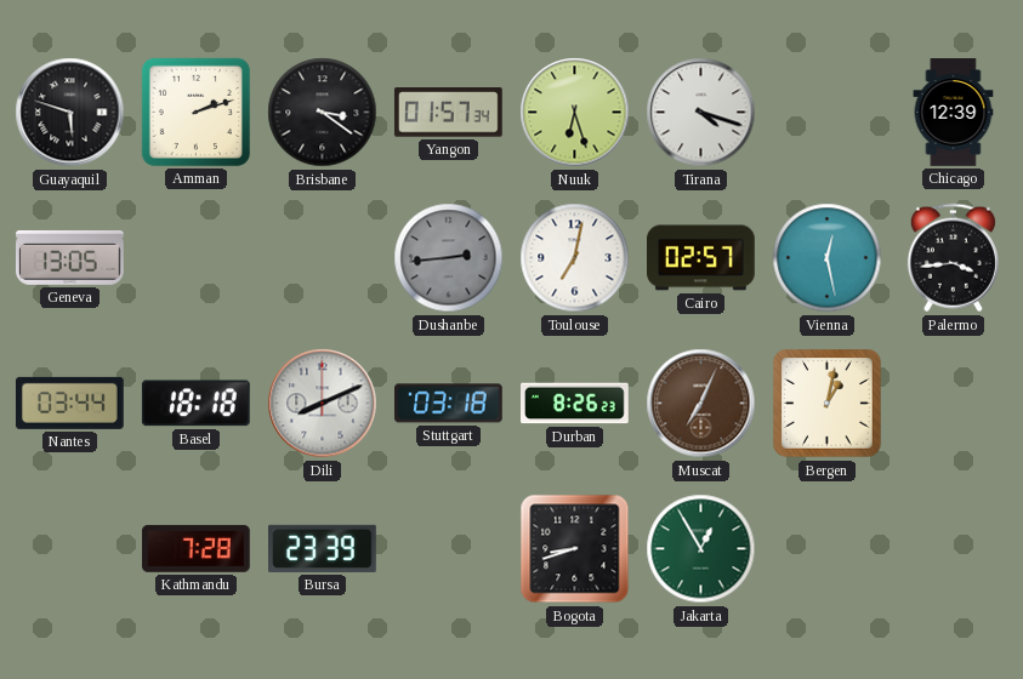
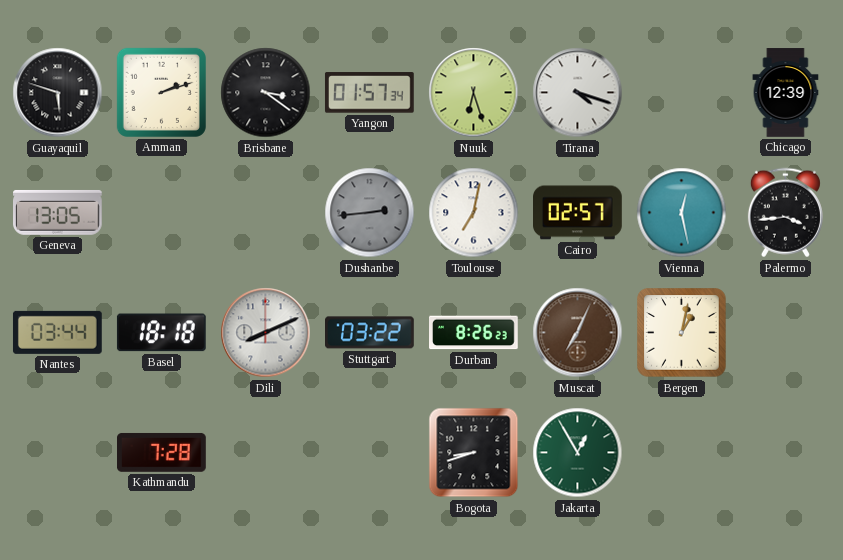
Stuttgart: 03:18 -> 03:22 (370, 333)
Bursa: 23:39 -> none (323, 548)
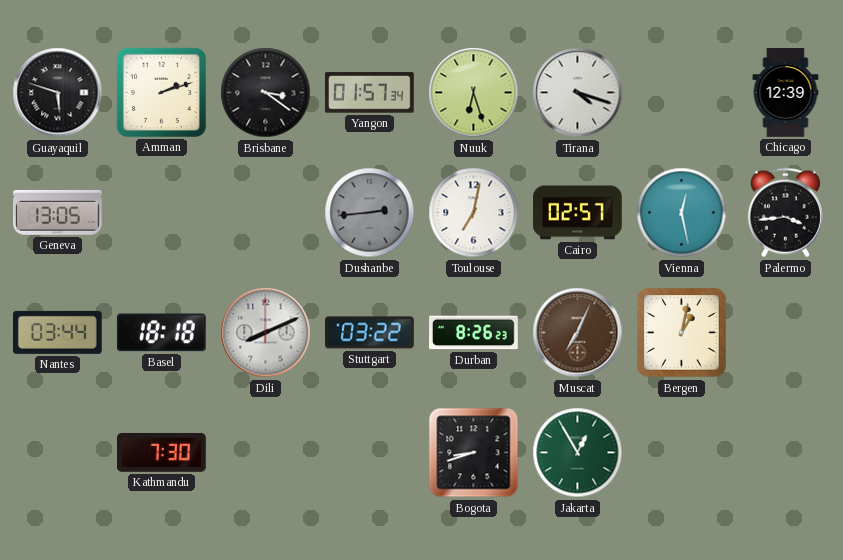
Kathmandu: 7:28 -> 7:30 (162, 452)
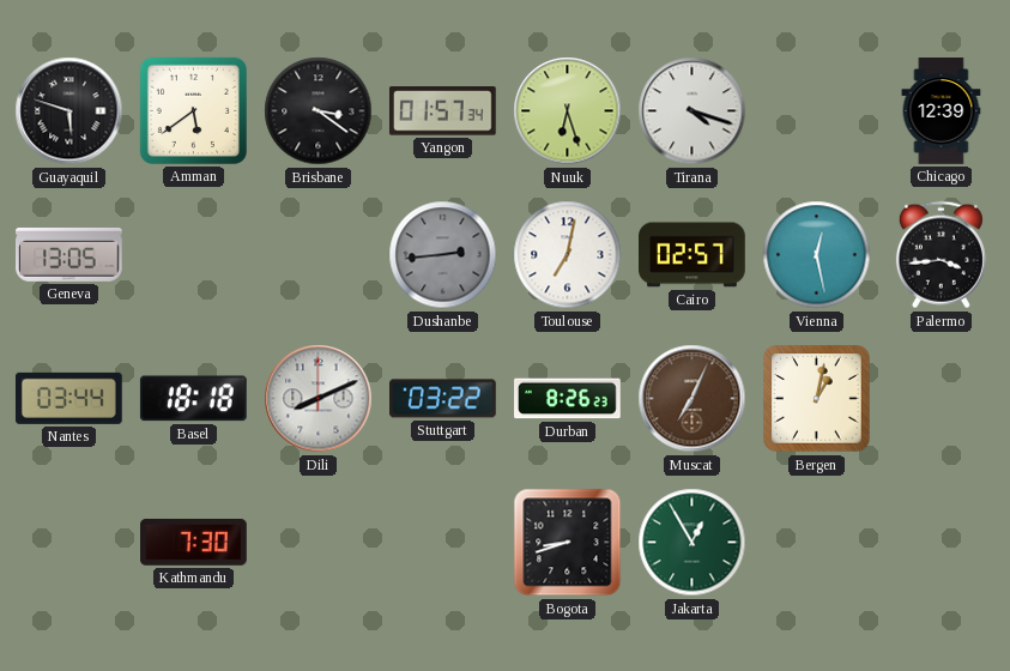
Amman: 2:12 -> 5:39 (193, 110)
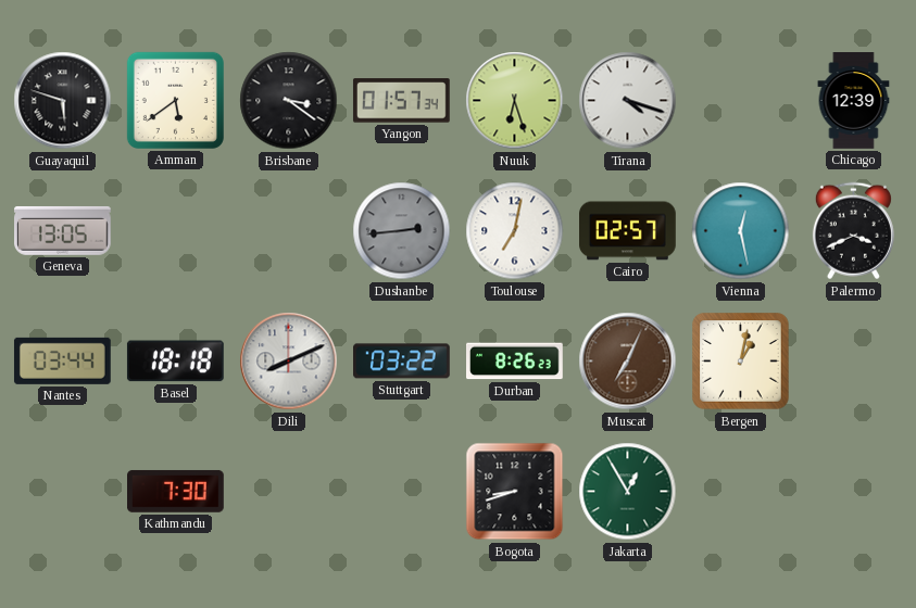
Palermo: 3:44 -> 3:41 (853, 231)
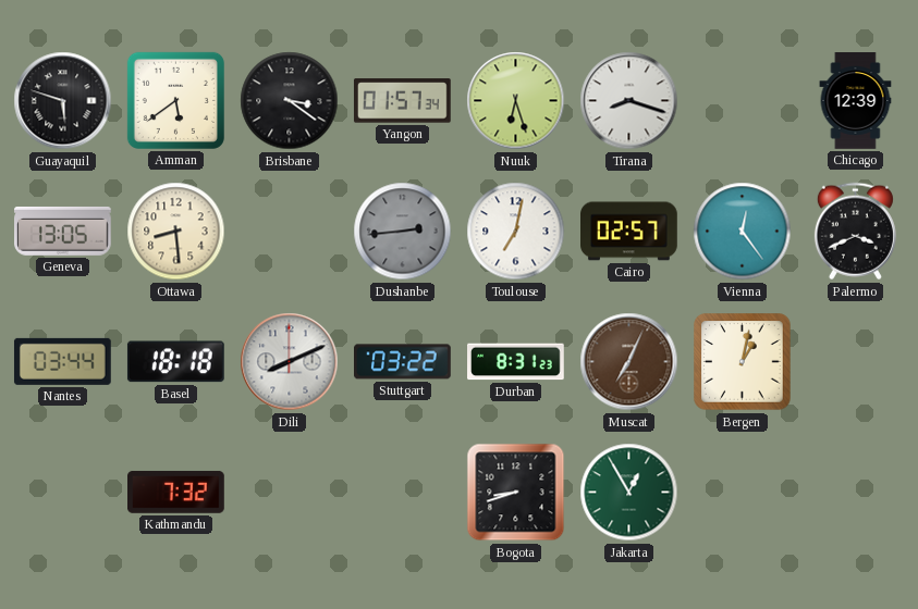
Tirana: 4:18 -> 8:18 (629, 101)
Ottawa: none -> 8:29 (176, 232)
Vienna: 12:28 -> 12:24 (743, 232)
Durban: 8:26 -> 8:31 (516, 362)
Kathmandu: 7:30 -> 7:32 (176, 492)
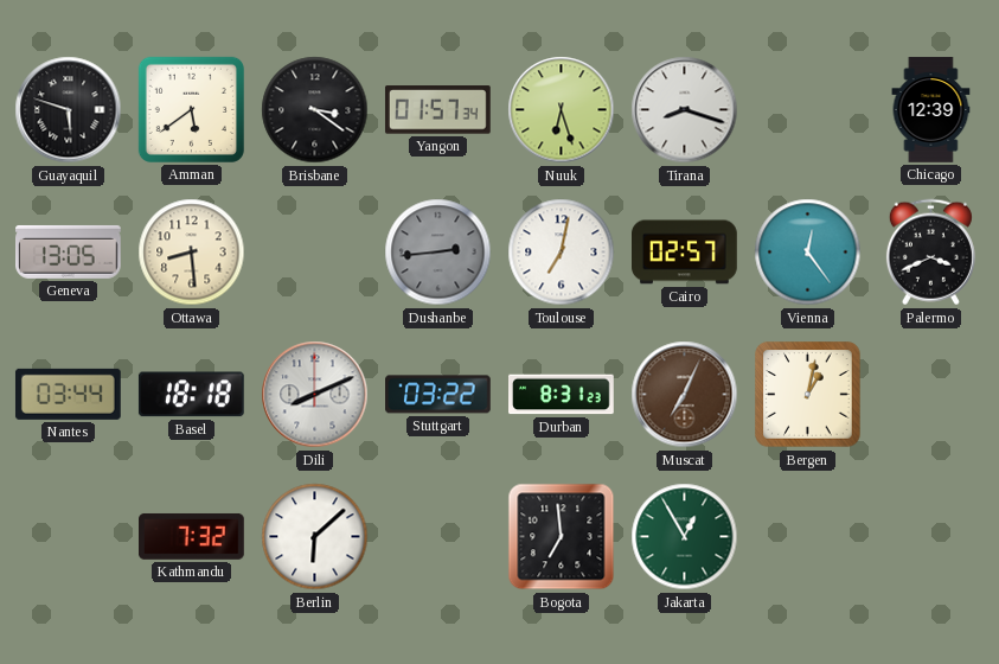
Berlin: none -> 6:08 (315, 537)
Bogota: 8:42 -> 6:59 (562, 537)
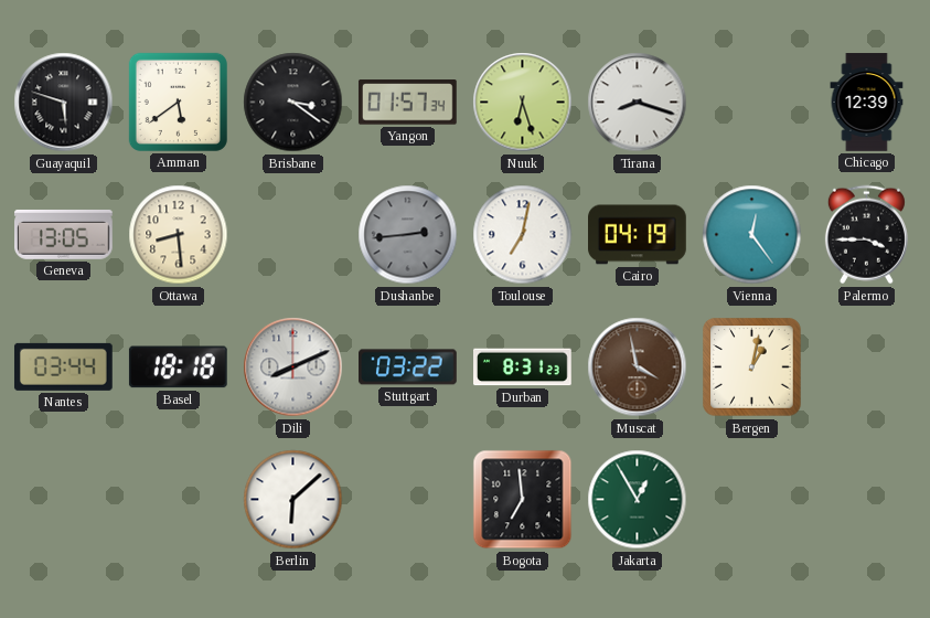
Cairo: 02:57 -> 04:19 (638, 235)
Palermo: 3:41 -> 3:45 (866, 235)
Muscat: 7:04 -> 3:58 (638, 367)
Kathmandu: 7:32 -> none (192, 536)
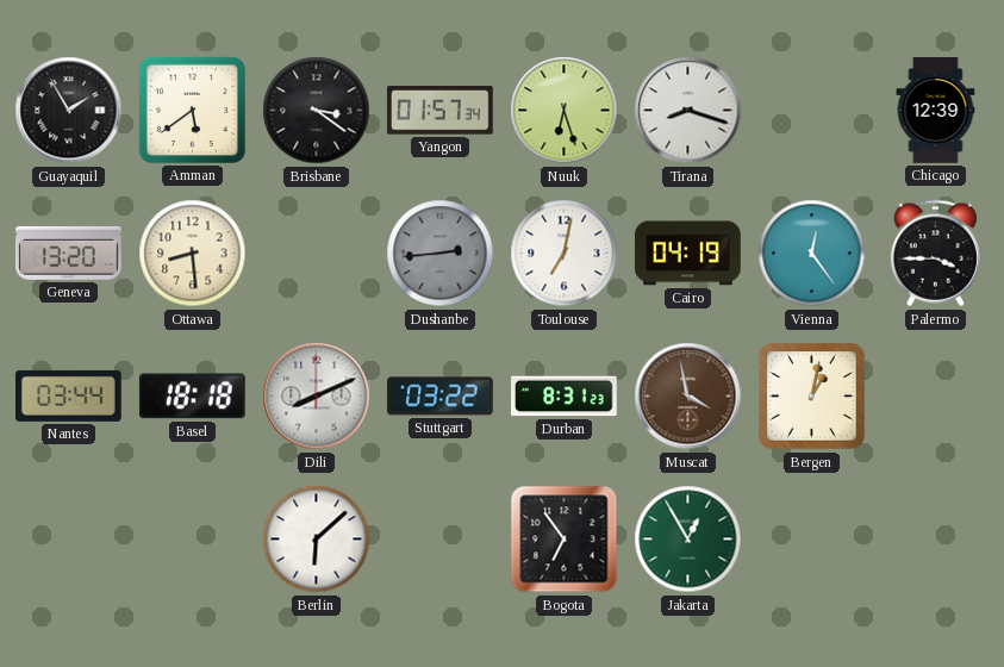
Guayaquil: 5:48 -> 1:55 (69, 111)
Geneva: 13:05 -> 13:20 (69, 253)
Bogota: 6:59 -> 6:54 (565, 540)
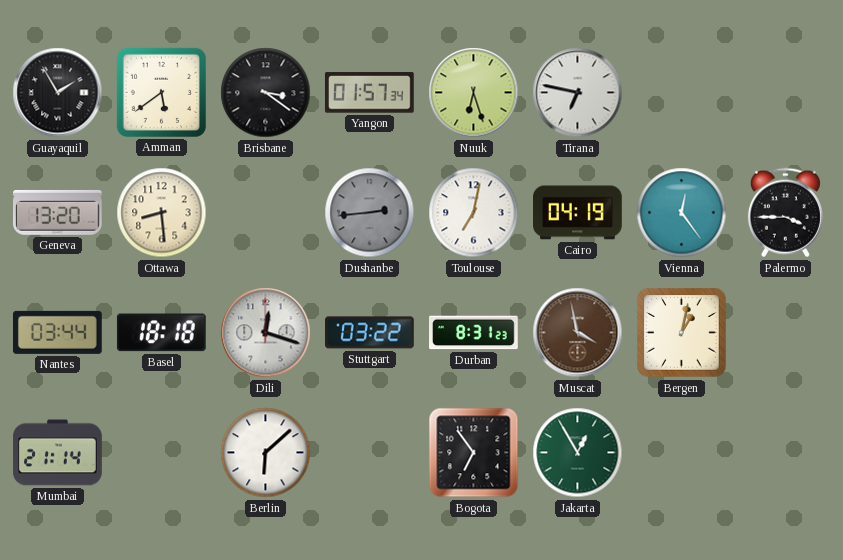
Tirana: 8:18 -> 6:47 (578, 93)
Chicago: 12:39 -> none (936, 111)
Dili: 8:11 -> 12:18 (266, 333)
Mumbai: none -> 21:14 (58, 453)
